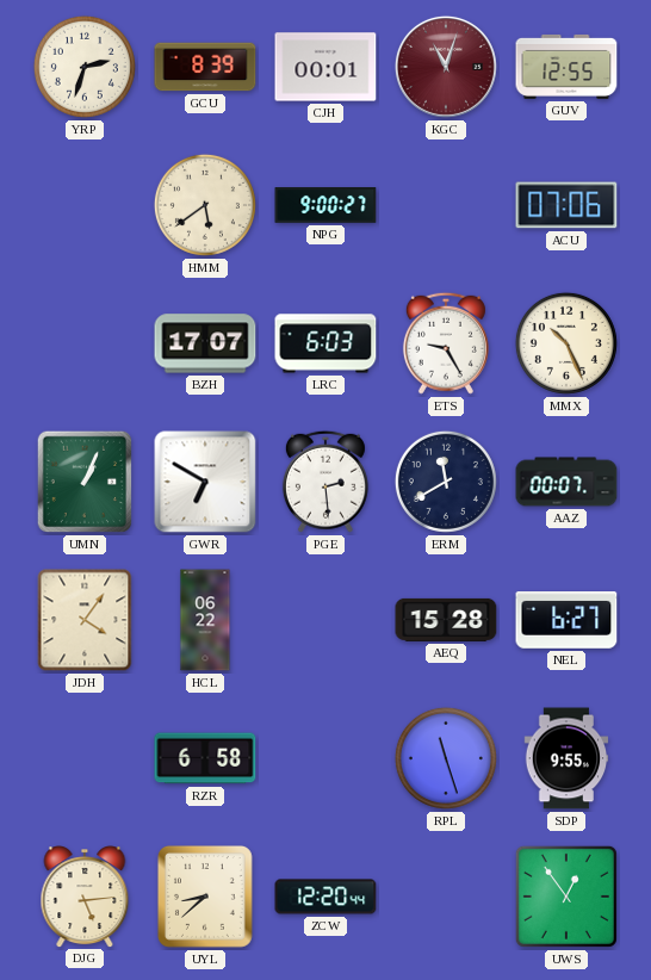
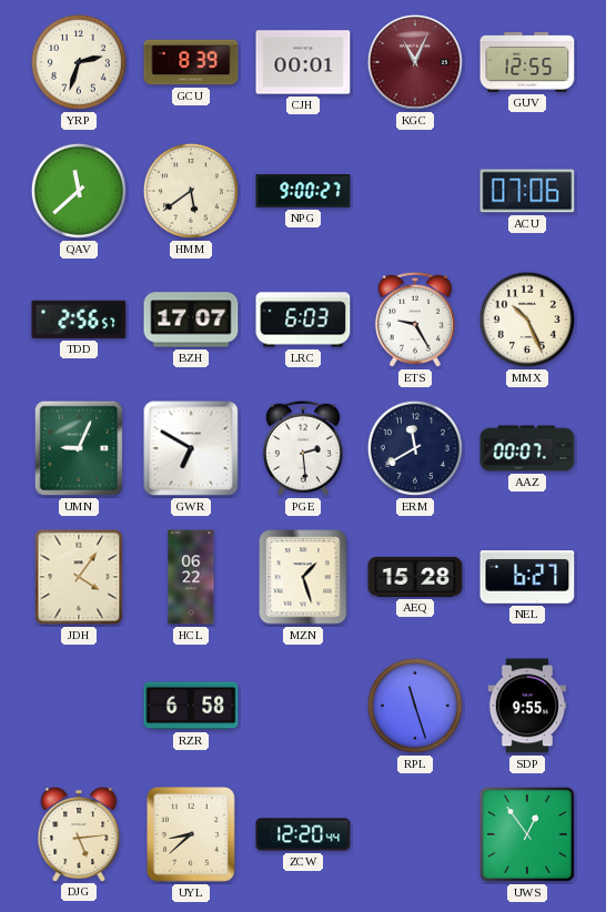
KGC: 11:03 -> 11:04 (415, 62)
QAV: none -> 11:38 (79, 191)
TDD: none -> 2:56 (79, 320)
UMN: 1:04 -> 9:04 (79, 448)
MZN: none -> 1:27 (303, 577)
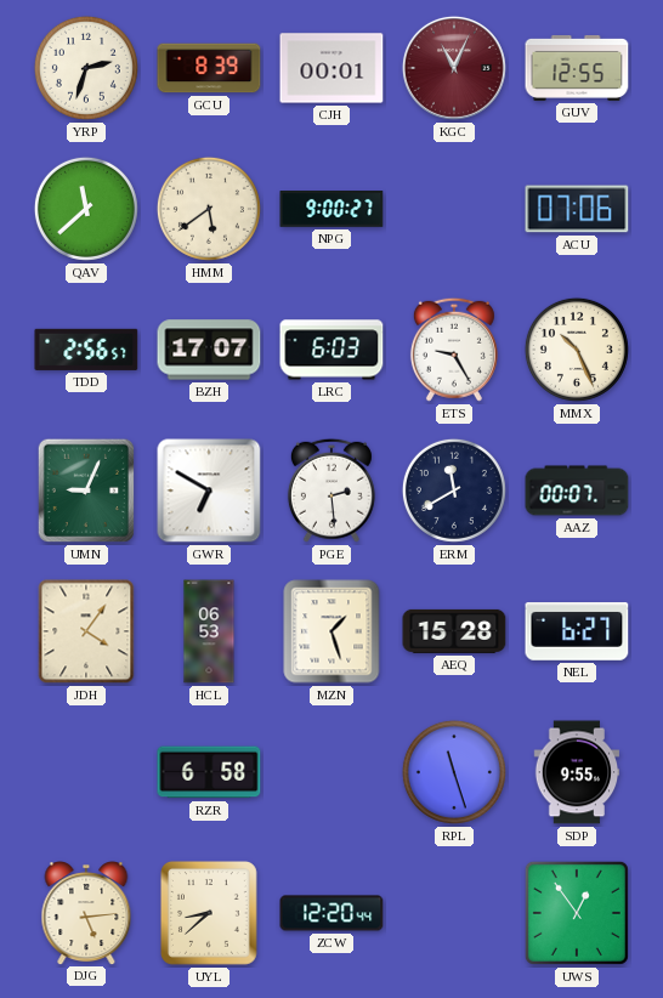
HCL: 06:22 -> 06:53 (209, 631)
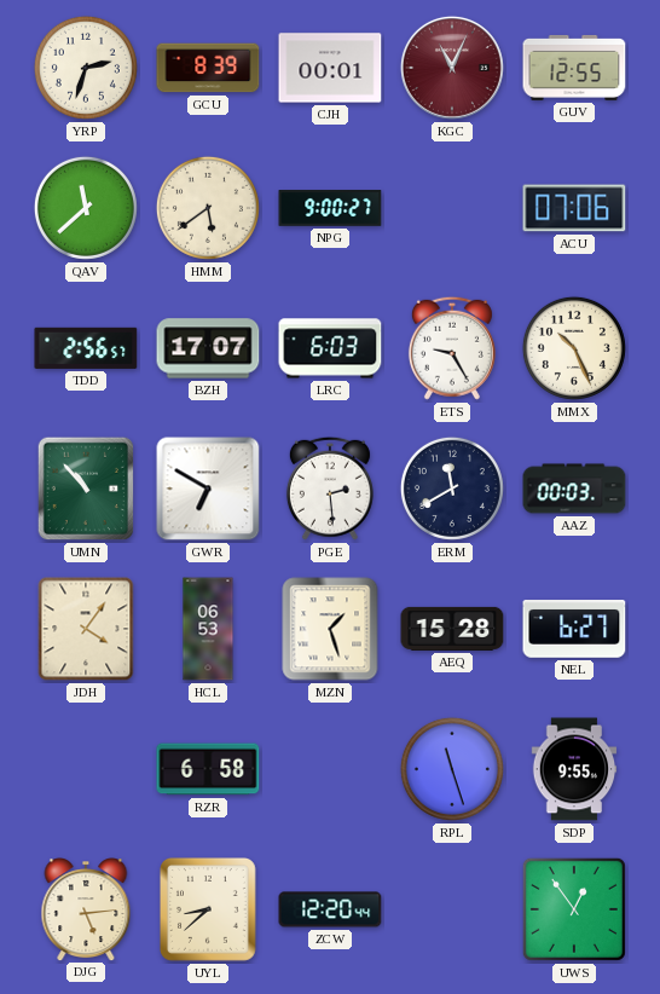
UMN: 9:04 -> 10:53 (86, 489)
AAZ: 00:07 -> 00:03 (574, 489)
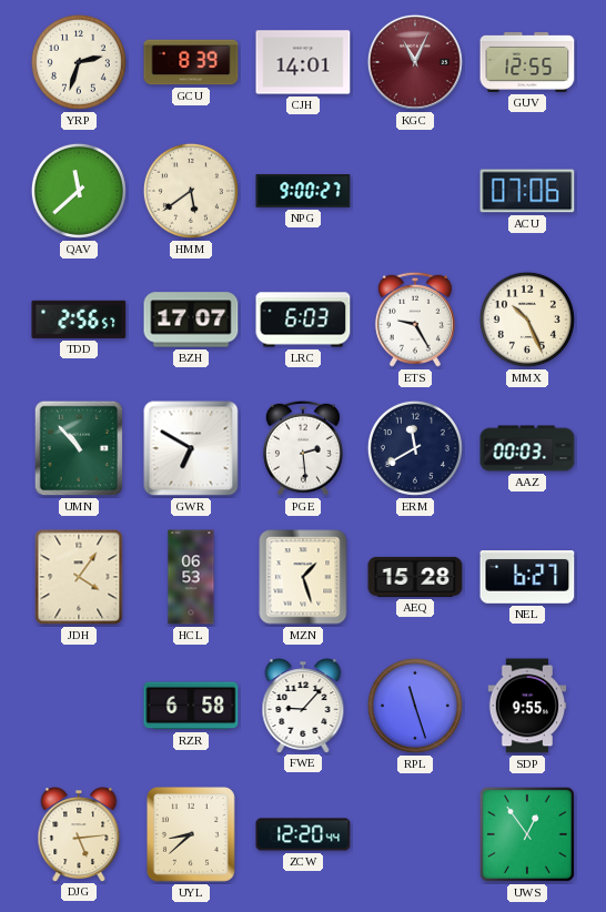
CJH: 00:01 -> 14:01 (303, 62)
FWE: none -> 9:07 (303, 706)
